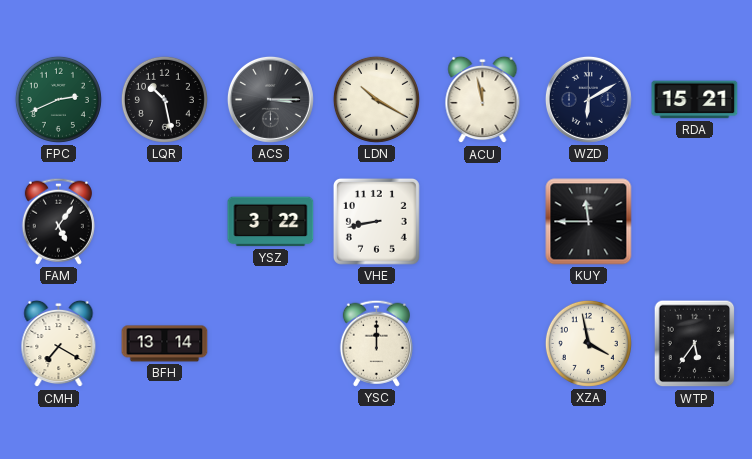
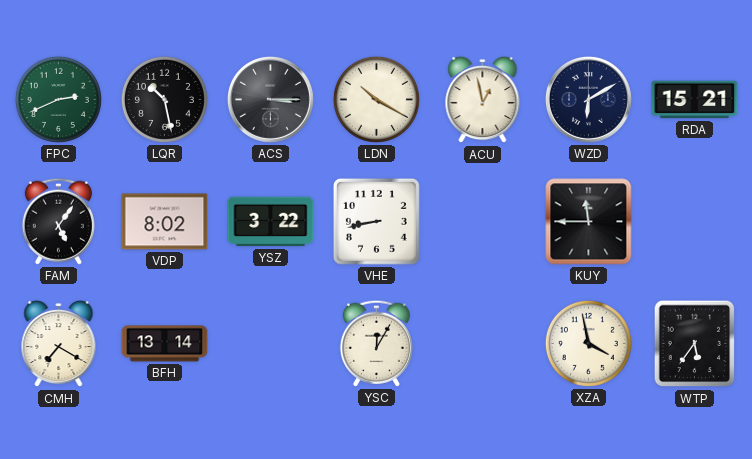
ACU: 11:58 -> 12:58 (483, 100)
VDP: none -> 8:02 (165, 222)
YSC: 12:00 -> 12:05 (376, 343)
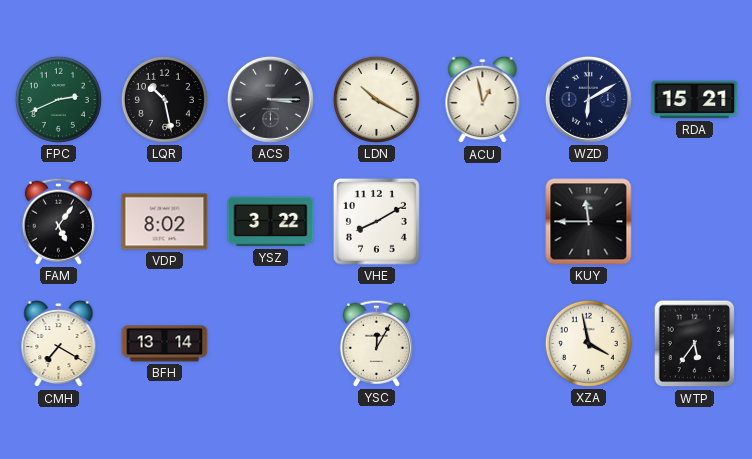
VHE: 8:43 -> 8:10 (376, 221)
